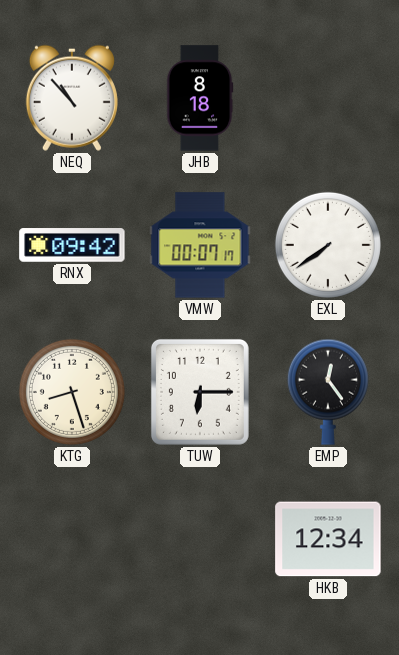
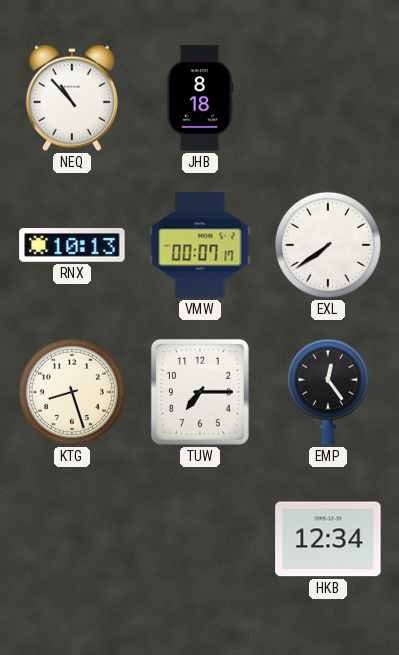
RNX: 09:42 -> 10:13 (72, 245)
TUW: 6:15 -> 7:15 (200, 392)
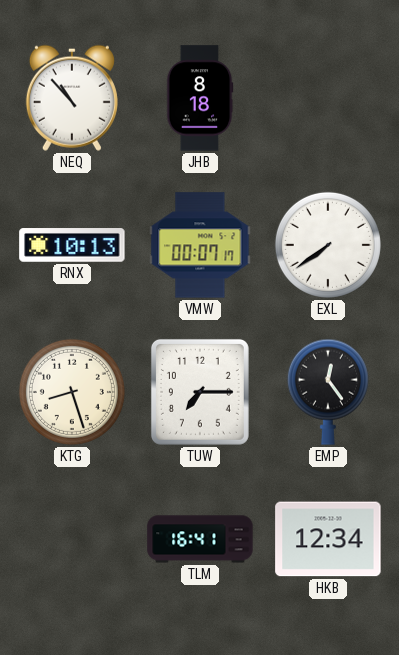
TLM: none -> 16:41 (200, 539)
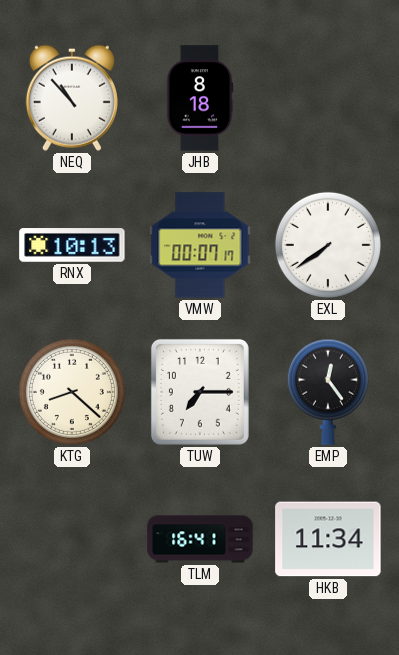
KTG: 8:27 -> 8:22 (72, 392)
HKB: 12:34 -> 11:34 (328, 539)
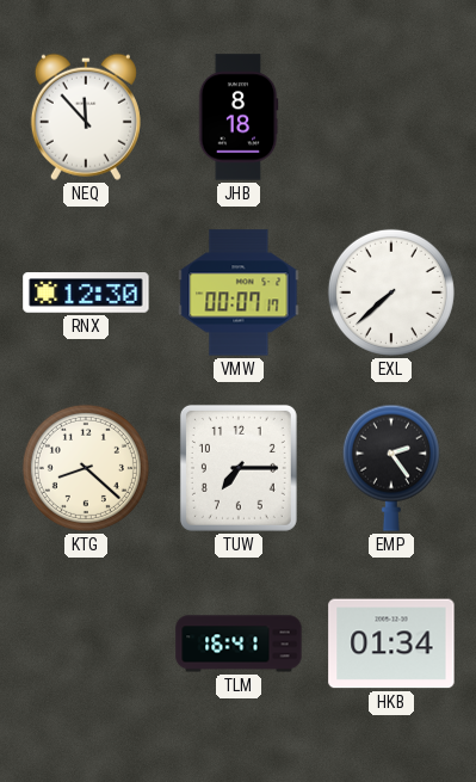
NEQ: 10:53 -> 11:53 (86, 117)
RNX: 10:13 -> 12:30 (86, 293)
EXL: 7:39 -> 7:38 (391, 293)
EMP: 12:24 -> 2:24 (391, 468)
HKB: 11:34 -> 01:34 (391, 644)
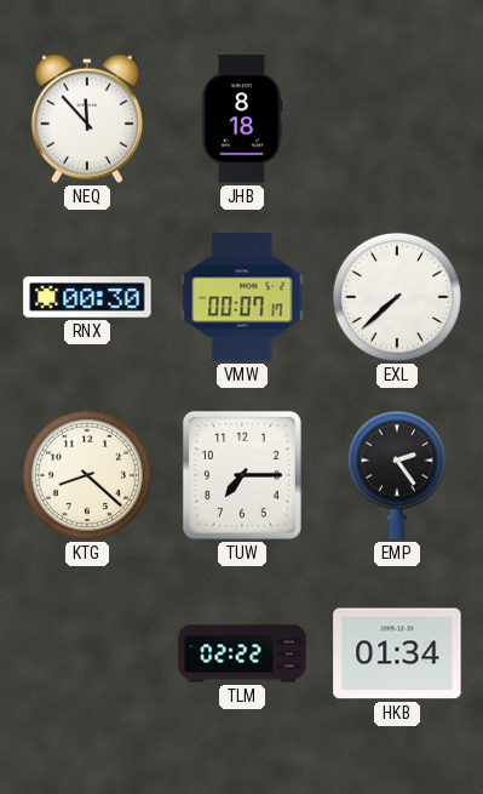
RNX: 12:30 -> 00:30 (87, 297)
TLM: 16:41 -> 02:22 (242, 653)
